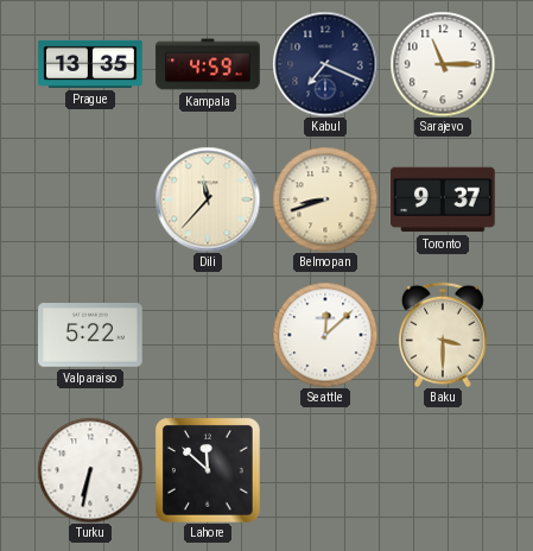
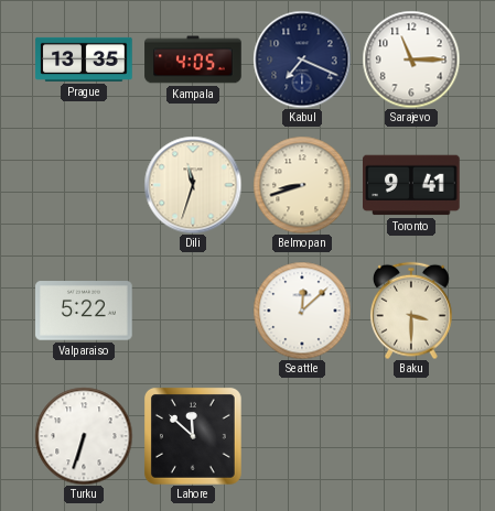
Kampala: 4:59 -> 4:05 (193, 59)
Dili: 11:37 -> 11:33 (193, 185)
Toronto: 9:37 -> 9:41 (412, 185)
Turku: 6:32 -> 6:33 (84, 436)
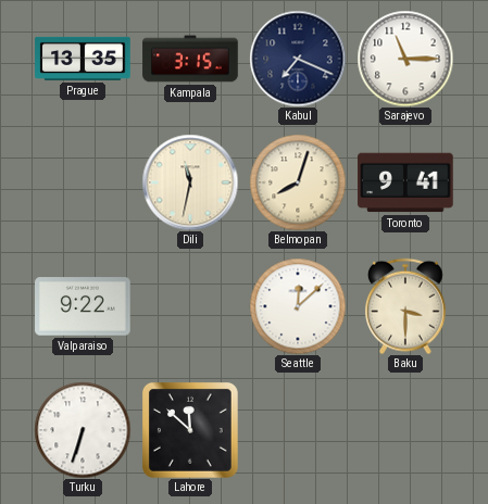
Kampala: 4:05 -> 3:15 (190, 59)
Dili: 11:33 -> 11:32 (190, 182)
Belmopan: 8:42 -> 8:03 (298, 182)
Valparaiso: 5:22 -> 9:22 (83, 306)
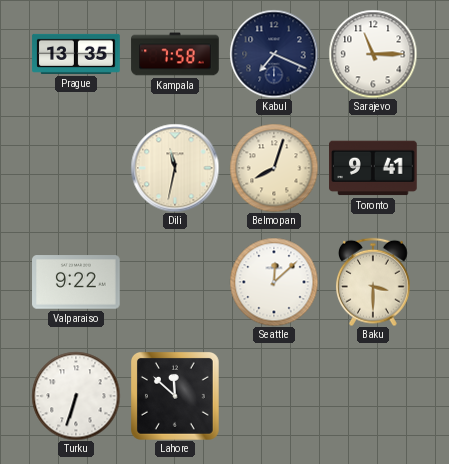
Kampala: 3:15 -> 7:58 (175, 54)
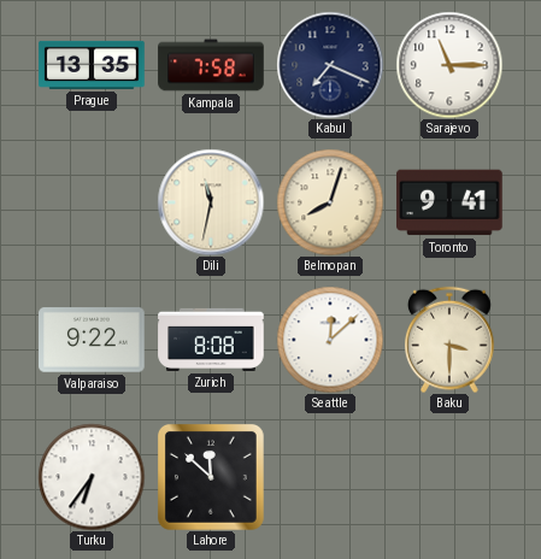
Zurich: none -> 8:08 (211, 340)
Turku: 6:33 -> 6:36 (92, 477)
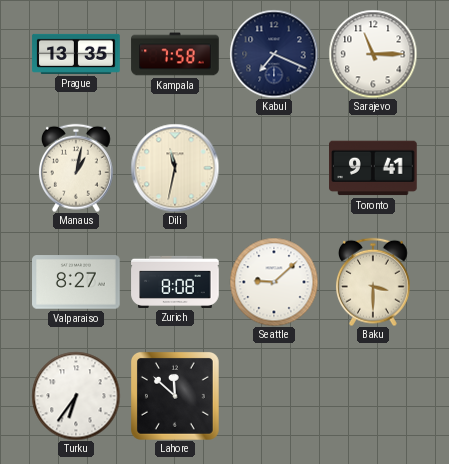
Manaus: none -> 1:02 (76, 168)
Belmopan: 8:03 -> none (330, 202)
Valparaiso: 9:22 -> 8:27 (76, 282)
Seattle: 12:08 -> 9:08 (274, 282)
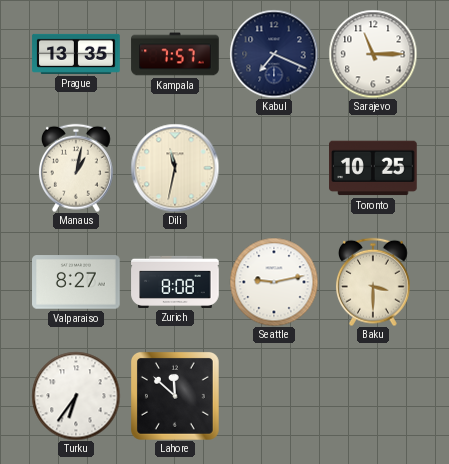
Kampala: 7:58 -> 7:57 (175, 54)
Toronto: 9:41 -> 10:25 (374, 168)
Seattle: 9:08 -> 9:13 (274, 282)
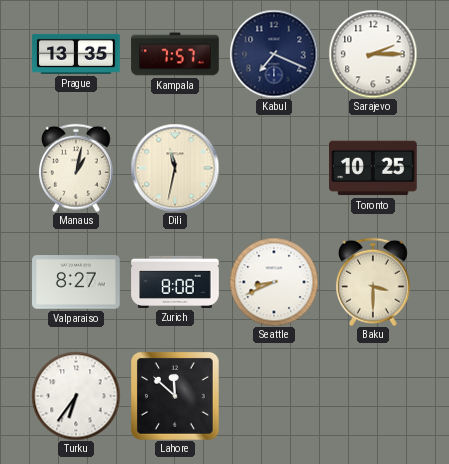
Sarajevo: 11:15 -> 2:15 (373, 54)
Seattle: 9:13 -> 8:41 (274, 282)
